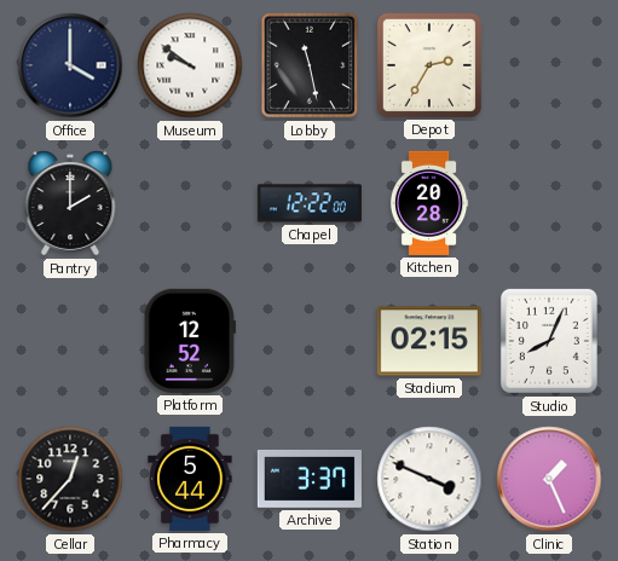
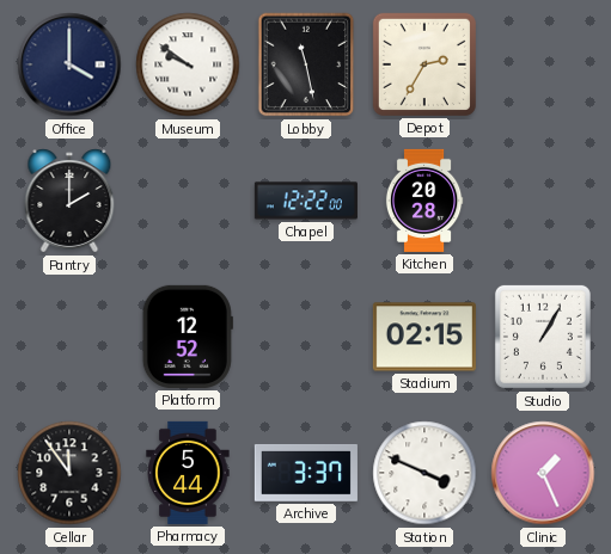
Studio: 8:04 -> 1:05 (543, 337)
Cellar: 12:37 -> 11:54 (69, 473)
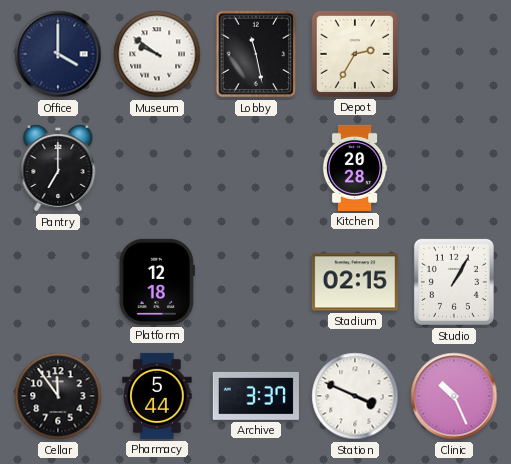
Pantry: 2:00 -> 7:00 (58, 168)
Chapel: 12:22 -> none (306, 201)
Platform: 12:52 -> 12:18 (157, 282)
Clinic: 1:26 -> 10:26 (454, 396)
